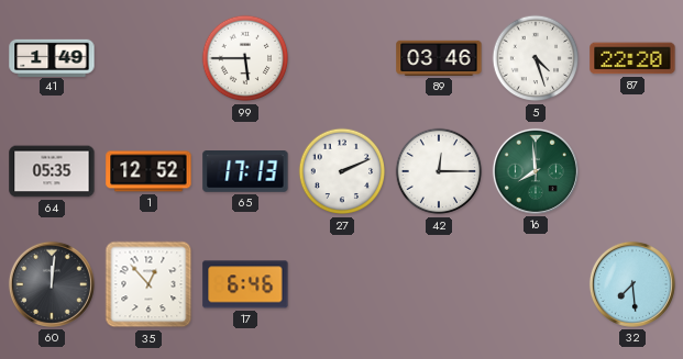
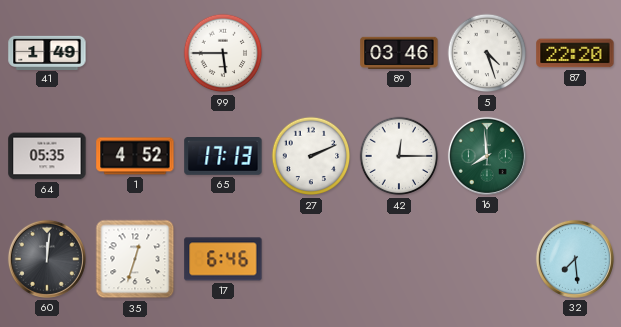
1: 12:52 -> 4:52 (135, 156)
35: 12:53 -> 12:33 (135, 259)
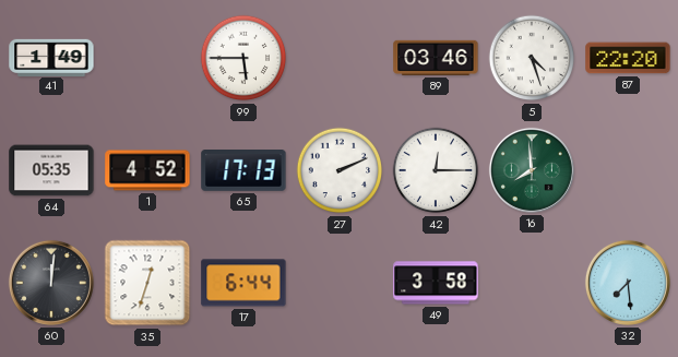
17: 6:46 -> 6:44 (243, 283)
49: none -> 3:58 (436, 283)
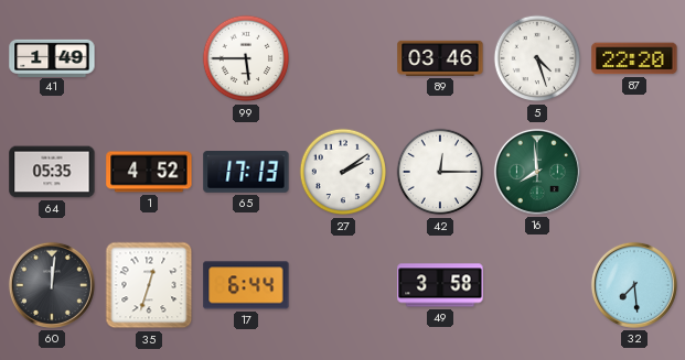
27: 2:11 -> 2:09 (343, 172)
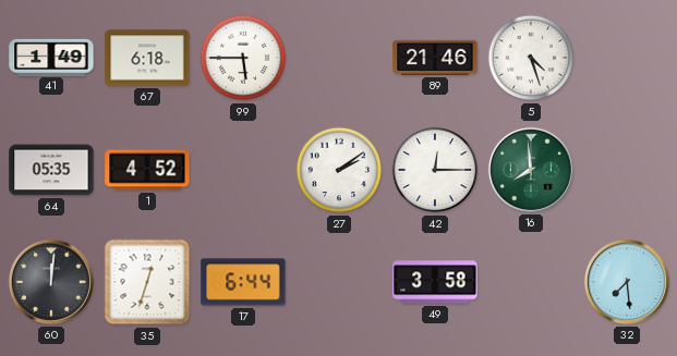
67: none -> 6:18 (147, 58)
89: 03:46 -> 21:46 (435, 58)
87: 22:20 -> none (634, 58)
65: 17:13 -> none (246, 173)
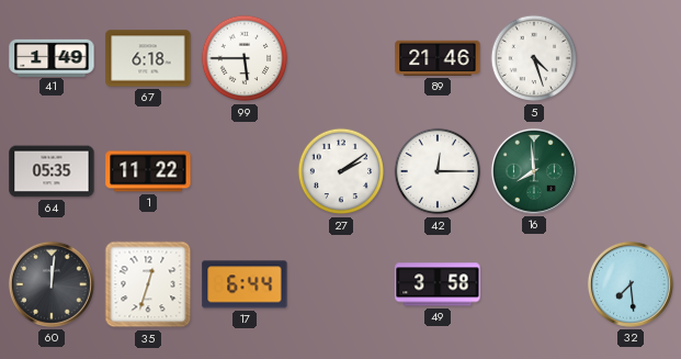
1: 4:52 -> 11:22 (148, 171)
